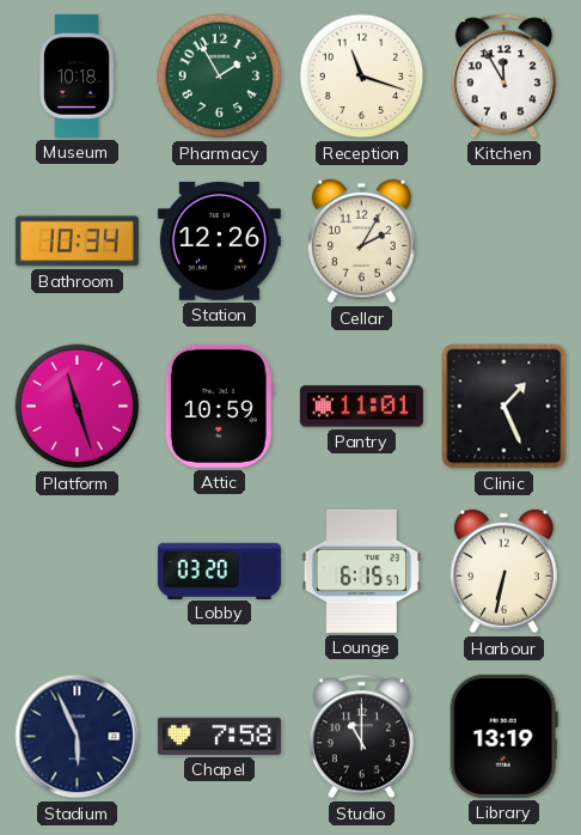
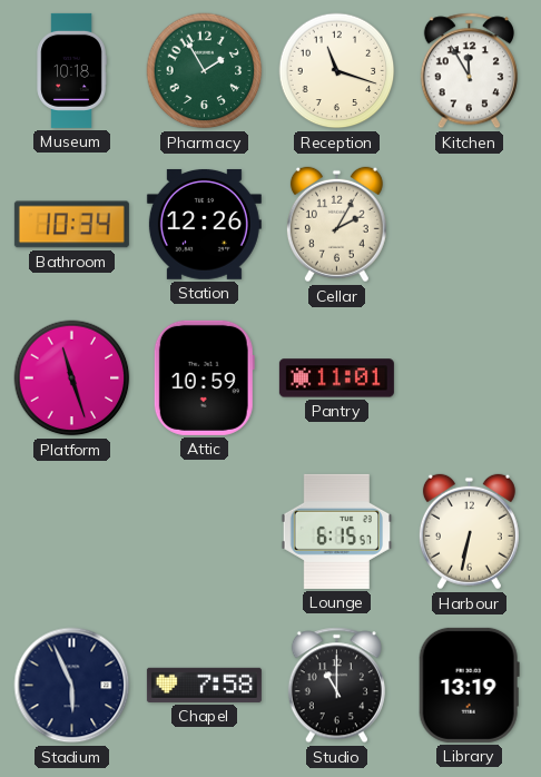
Clinic: 1:26 -> none (504, 407)
Lobby: 03:20 -> none (219, 571)
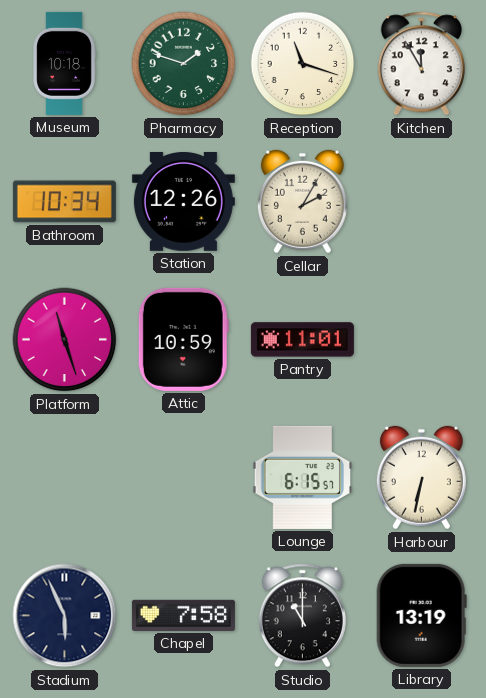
Pharmacy: 1:55 -> 1:48 (184, 64)
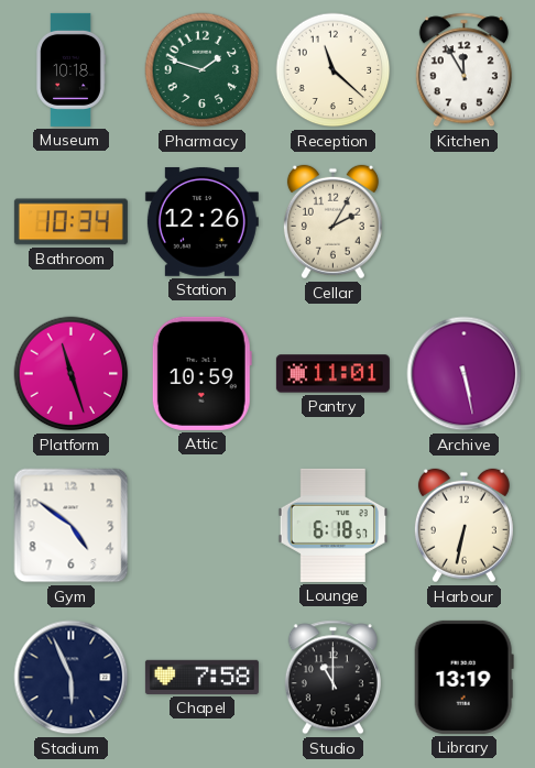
Reception: 11:18 -> 11:22 (334, 70)
Archive: none -> 5:28 (465, 374)
Gym: none -> 4:51 (72, 526)
Lounge: 6:15 -> 6:18 (332, 525)
